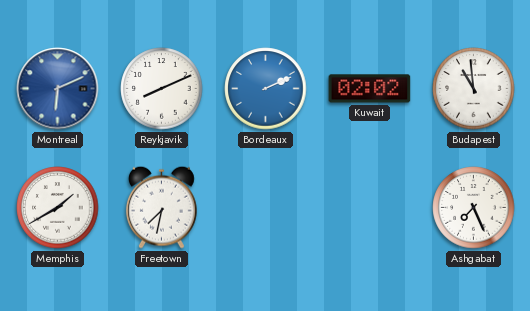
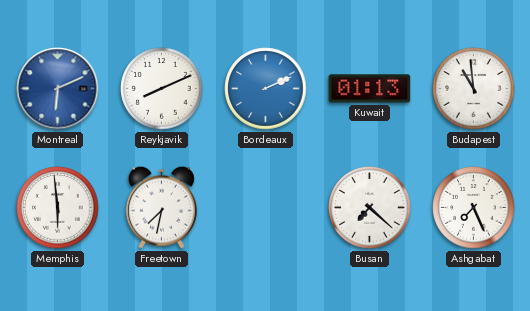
Kuwait: 02:02 -> 01:13 (370, 89)
Memphis: 1:40 -> 5:59 (58, 208)
Busan: none -> 7:22 (370, 208)
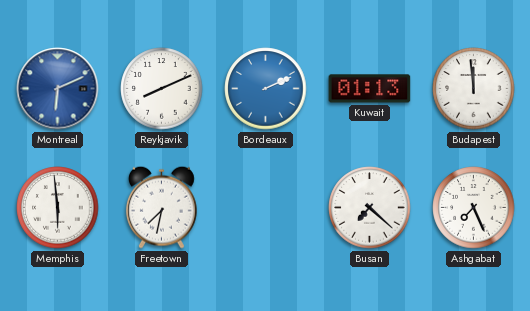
Budapest: 10:59 -> 11:59 (474, 89)
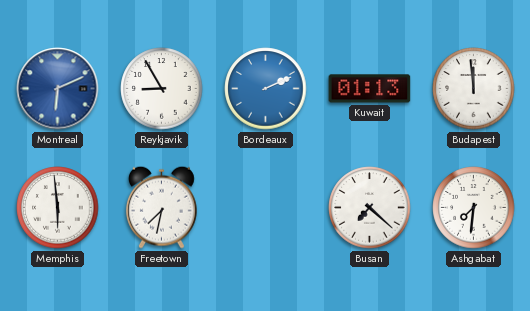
Reykjavik: 8:11 -> 8:55 (162, 89)
Ashgabat: 7:26 -> 7:31 (474, 208)
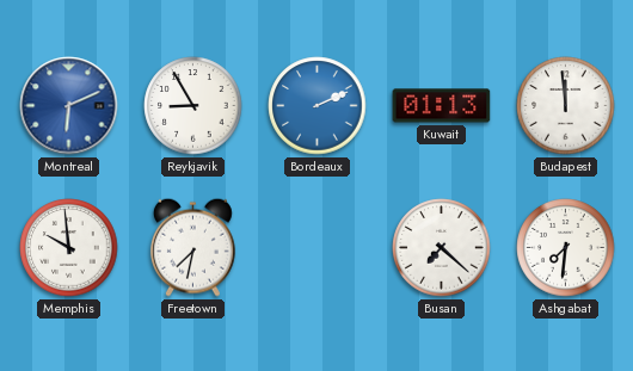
Memphis: 5:59 -> 9:59 (69, 248)
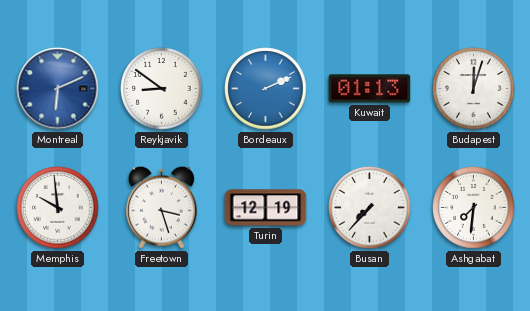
Reykjavik: 8:55 -> 8:51 (162, 89)
Budapest: 11:59 -> 12:03 (474, 89)
Freetown: 7:32 -> 3:27 (161, 207)
Turin: none -> 12:19 (266, 208)
Busan: 7:22 -> 7:37 (370, 208)
